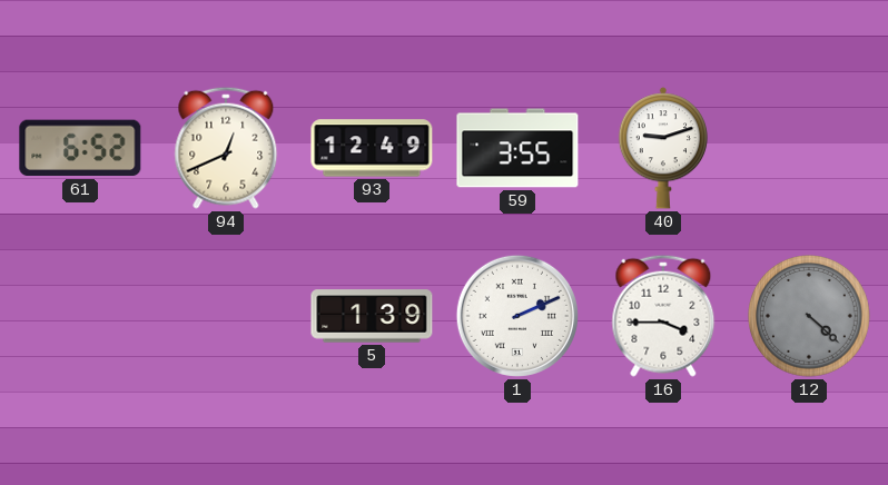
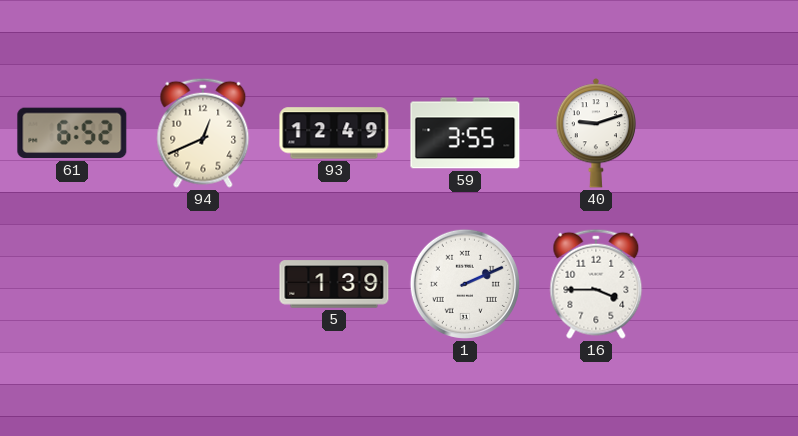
12: 4:22 -> none (810, 317)
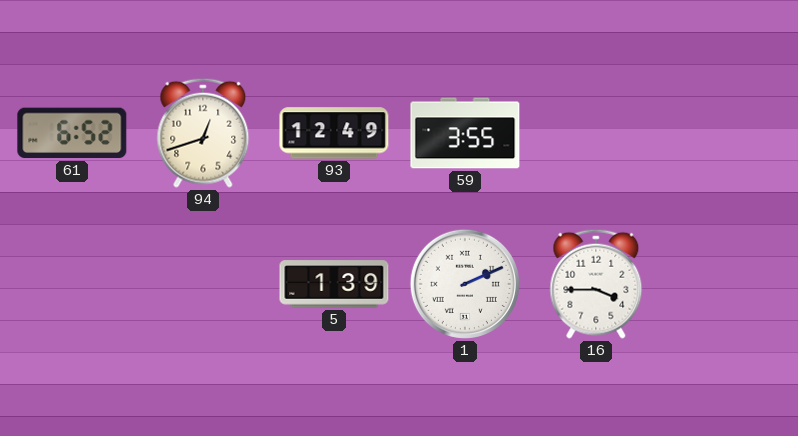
94: 12:41 -> 12:42 (203, 133)
40: 9:12 -> none (596, 133)
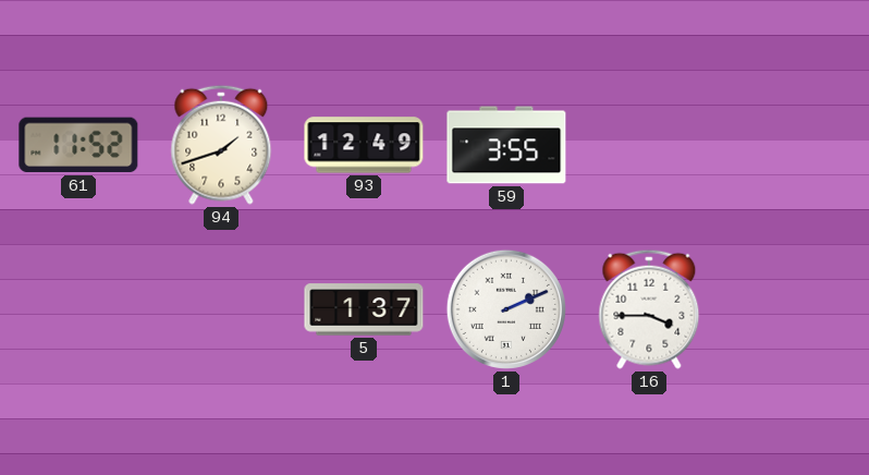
61: 6:52 -> 11:52 (78, 145)
94: 12:42 -> 1:42 (221, 145)
5: 1:39 -> 1:37 (364, 309)
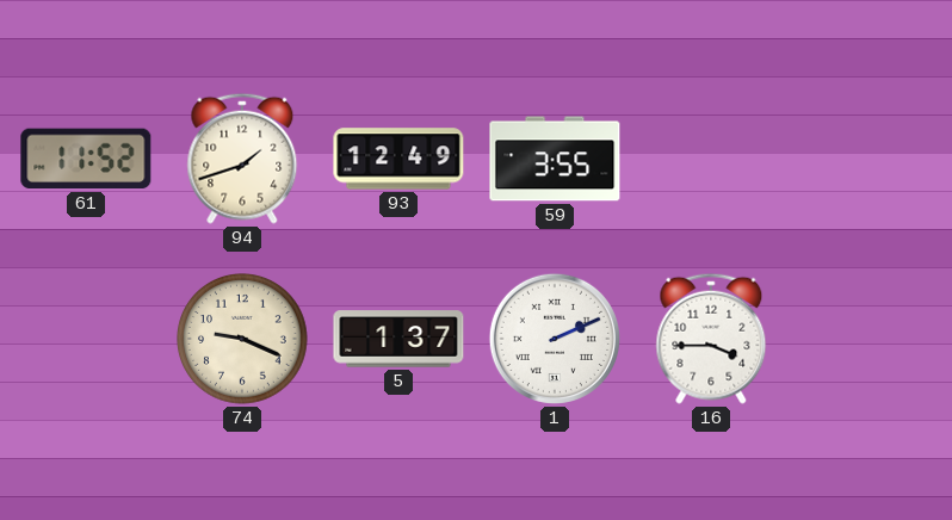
74: none -> 9:19 (243, 340)
